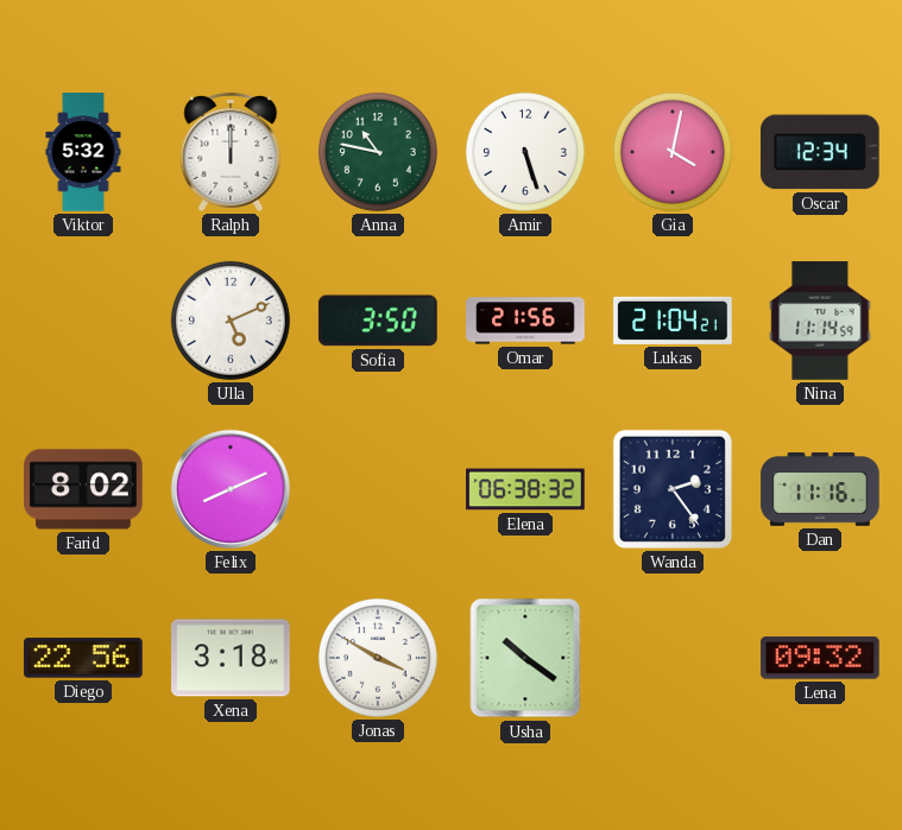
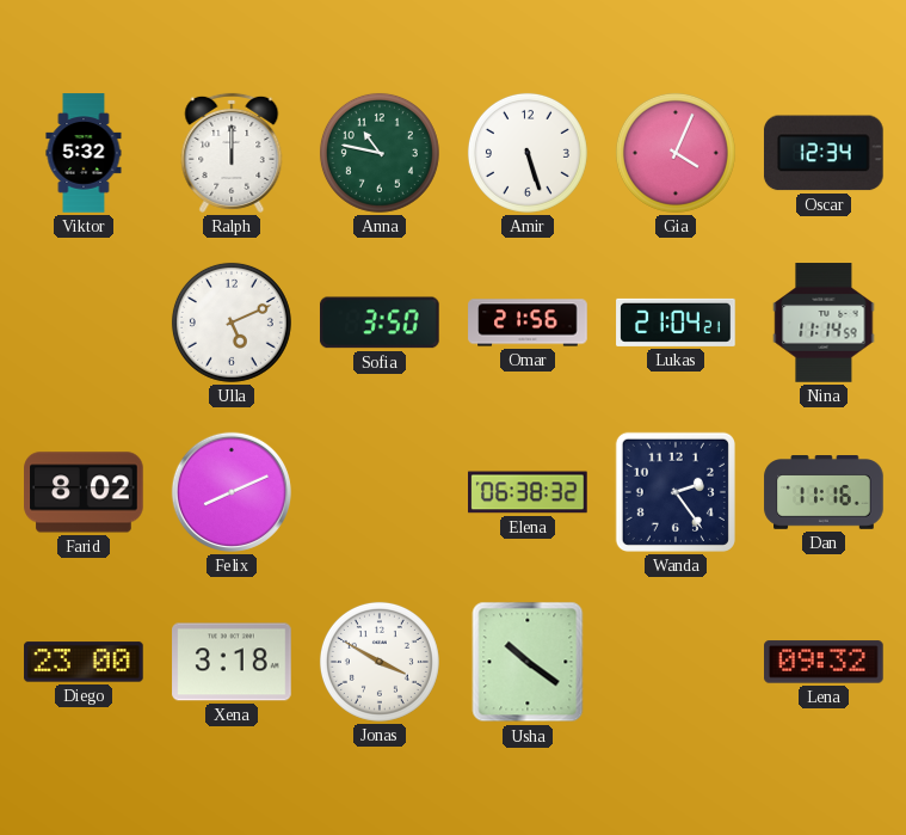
Gia: 4:02 -> 4:04 (676, 153)
Diego: 22:56 -> 23:00 (84, 662)
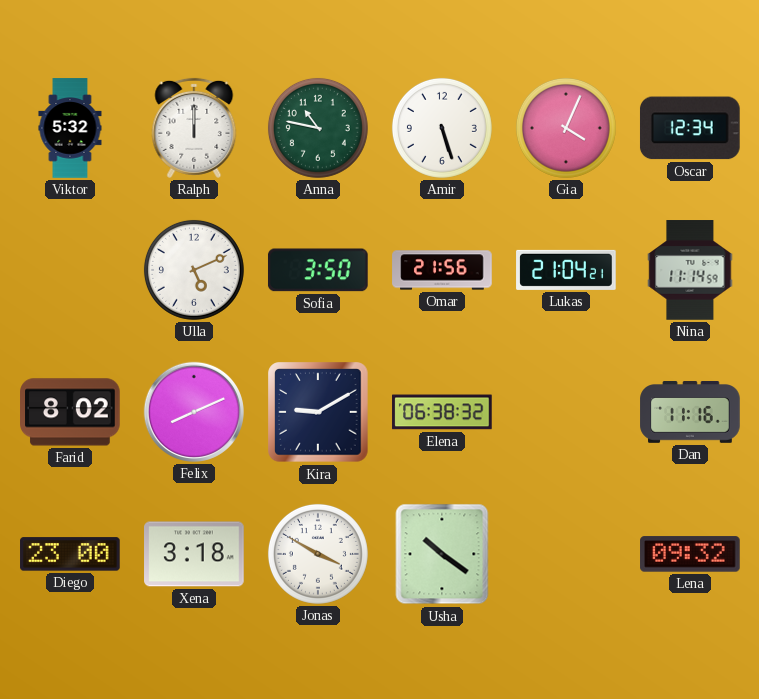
Kira: none -> 9:10 (318, 412)
Wanda: 2:24 -> none (676, 492)
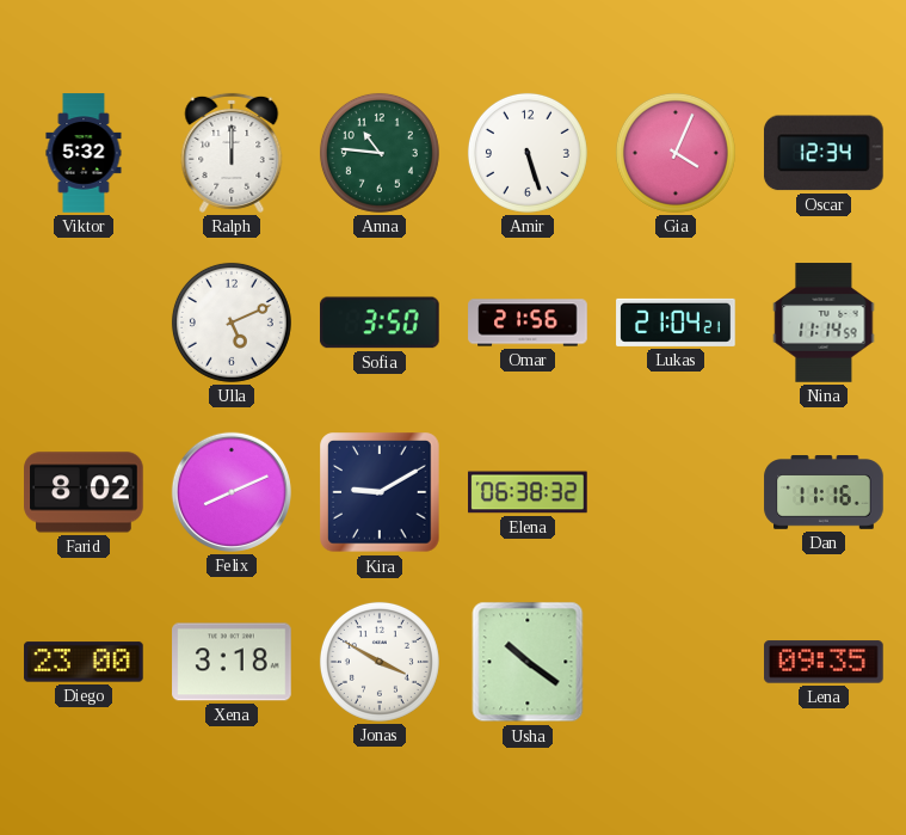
Anna: 10:47 -> 10:46 (380, 153)
Lena: 09:32 -> 09:35 (824, 662)
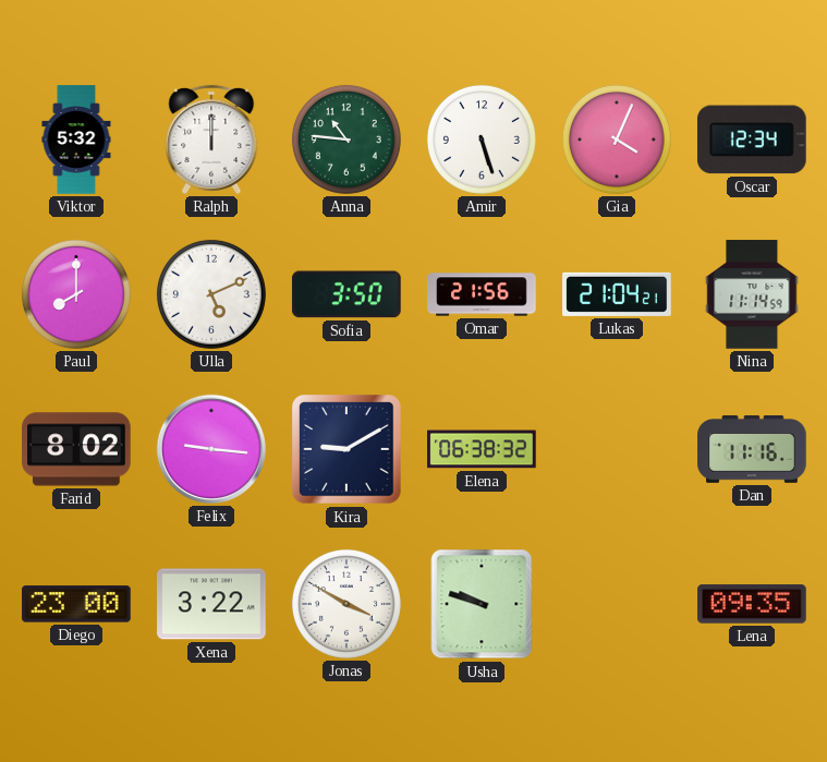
Paul: none -> 8:00 (76, 294)
Felix: 8:11 -> 9:16 (211, 449)
Xena: 3:18 -> 3:22 (211, 604)
Usha: 10:21 -> 9:48 (482, 604)
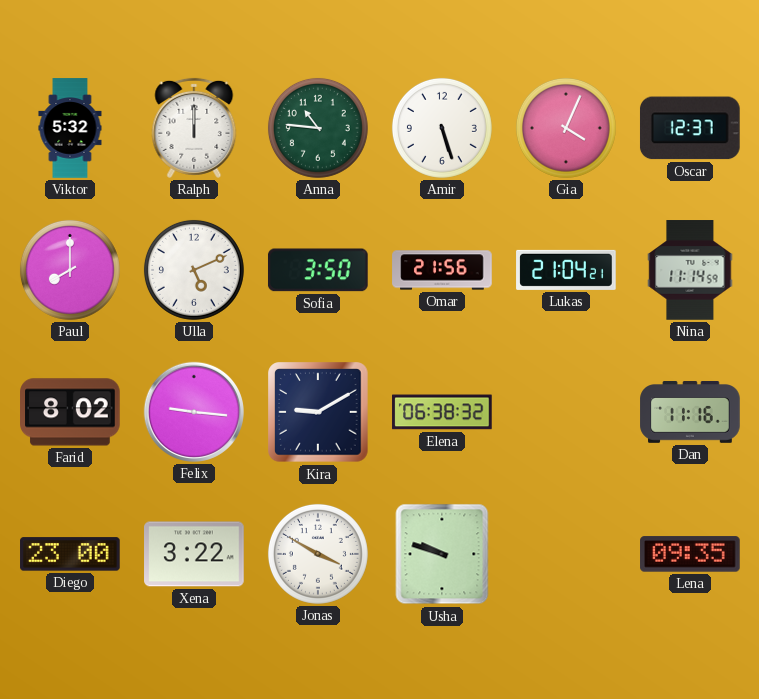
Oscar: 12:34 -> 12:37 (690, 128)
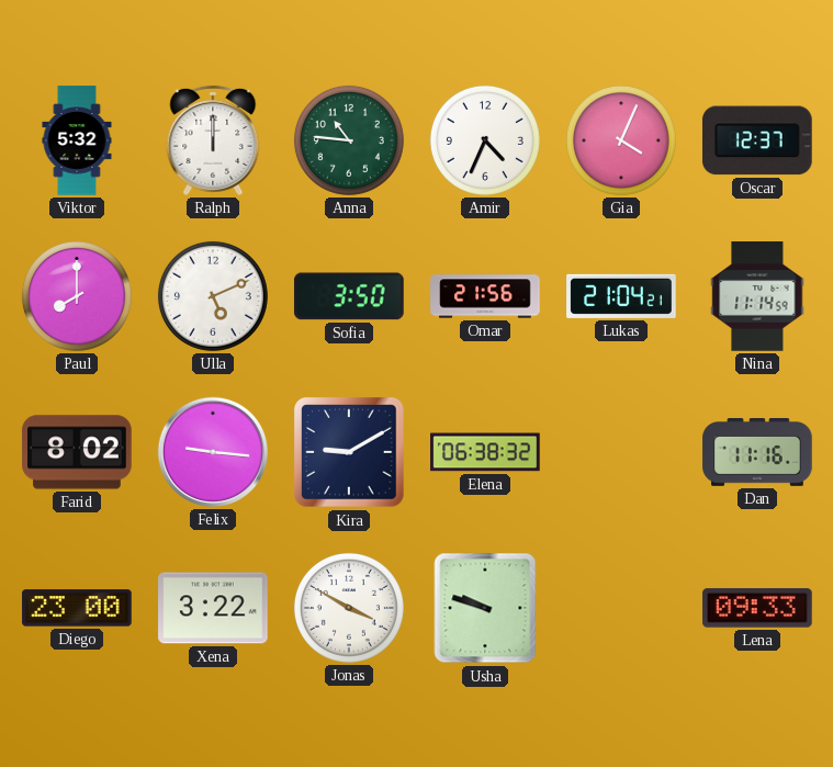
Amir: 5:27 -> 4:34 (485, 140)
Lena: 09:35 -> 09:33 (757, 608)
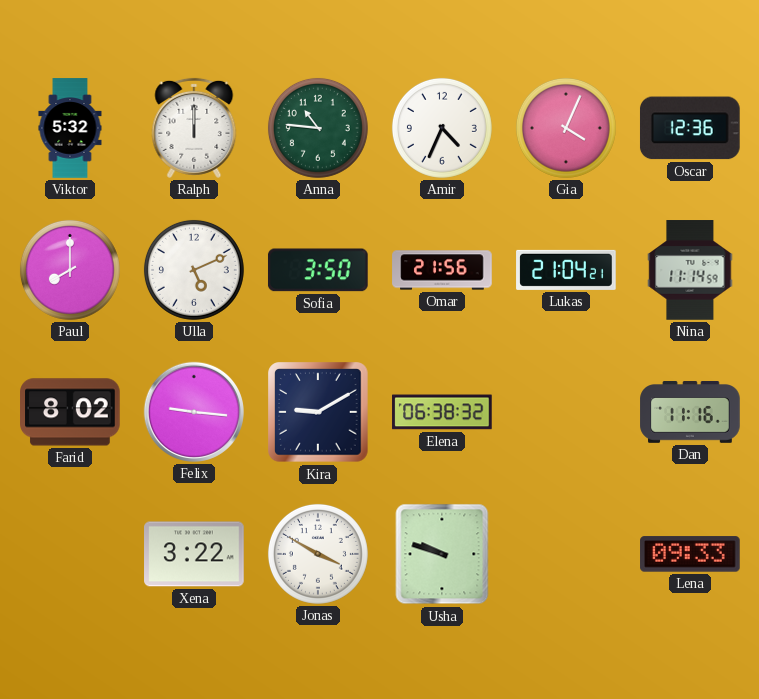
Oscar: 12:37 -> 12:36 (690, 128)
Diego: 23:00 -> none (77, 608)
